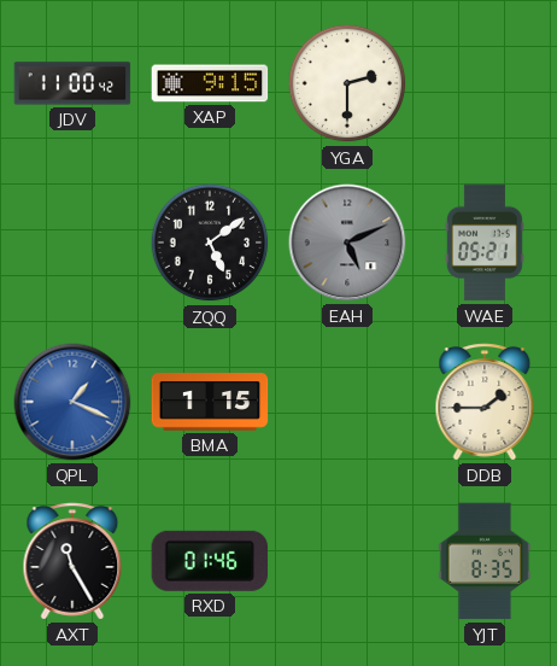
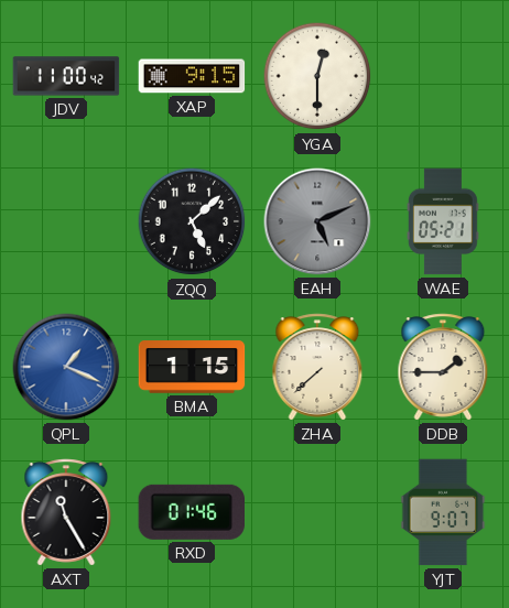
YGA: 2:30 -> 12:30 (317, 76)
ZQQ: 5:09 -> 5:08 (192, 221)
ZHA: none -> 7:38 (317, 367)
YJT: 8:35 -> 9:07 (443, 512)
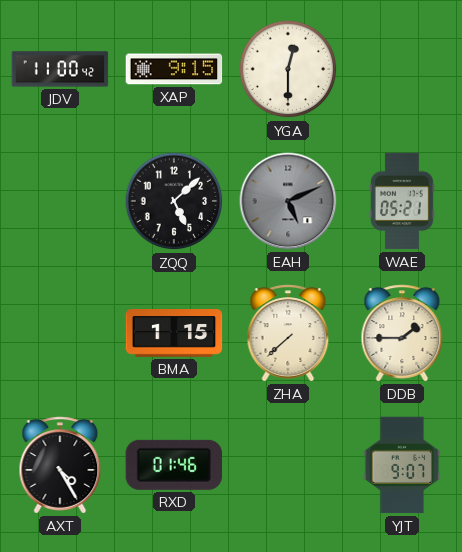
QPL: 1:19 -> none (66, 367)
AXT: 11:25 -> 4:25 (60, 465)
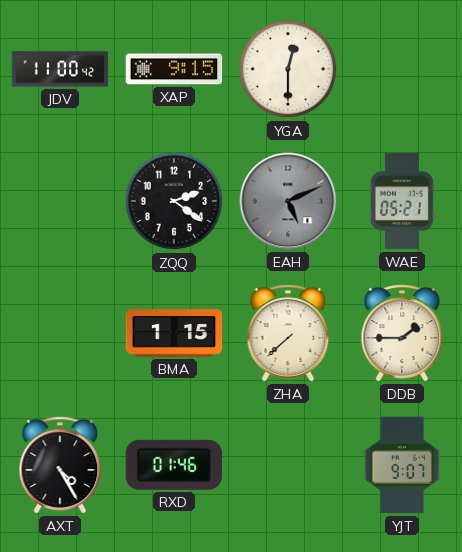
ZQQ: 5:08 -> 2:21 (174, 201)
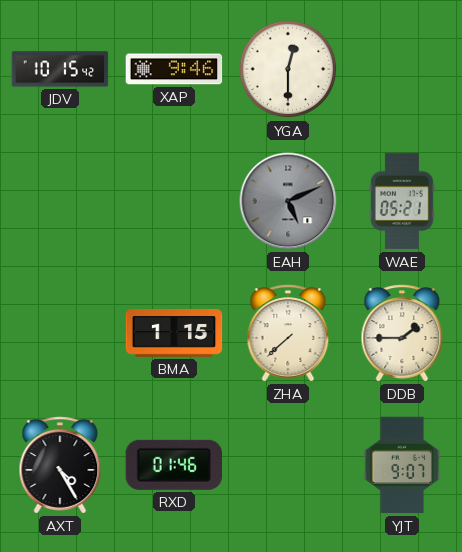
JDV: 11:00 -> 10:15 (60, 69)
XAP: 9:15 -> 9:46 (174, 69)
ZQQ: 2:21 -> none (174, 201)
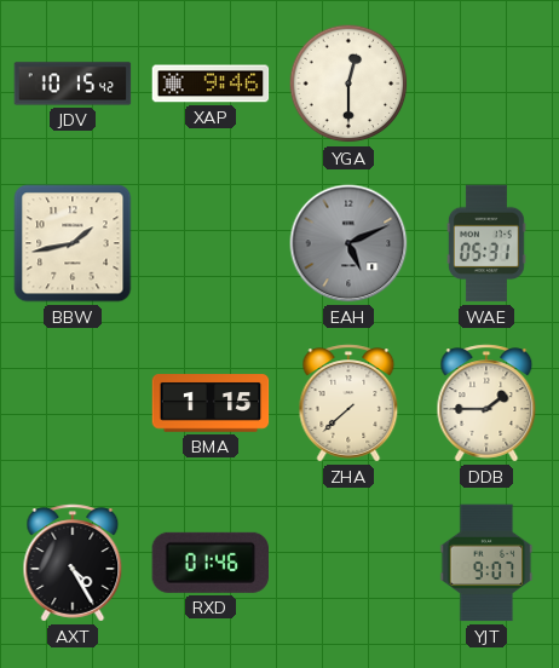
BBW: none -> 1:43 (73, 243)
WAE: 05:21 -> 05:31 (486, 243)
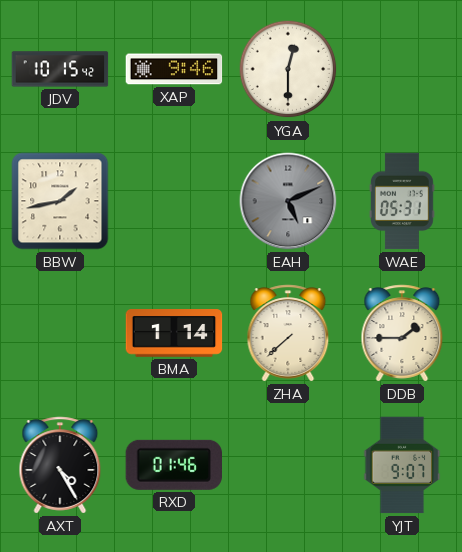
BMA: 1:15 -> 1:14 (174, 333)
